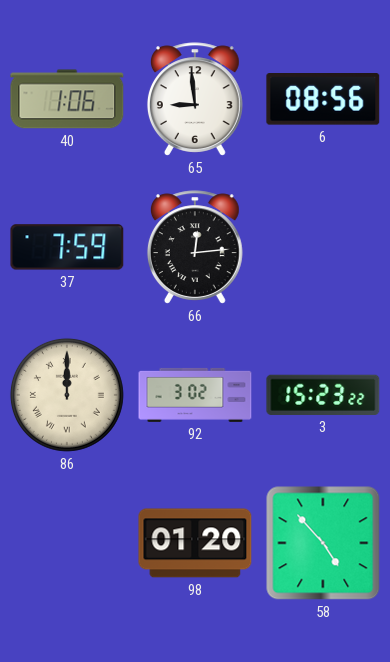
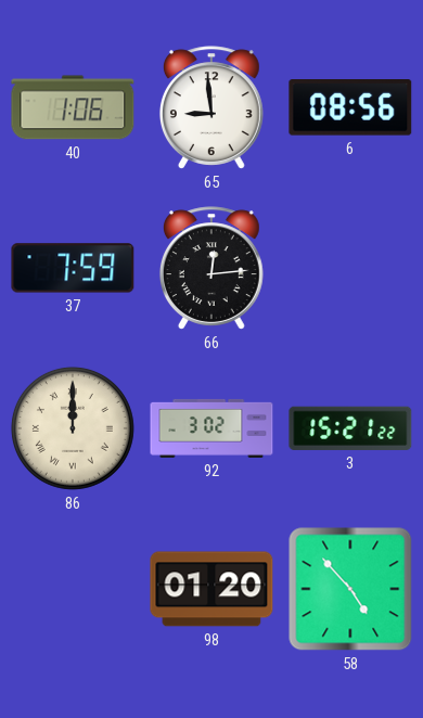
3: 15:23 -> 15:21 (350, 428)
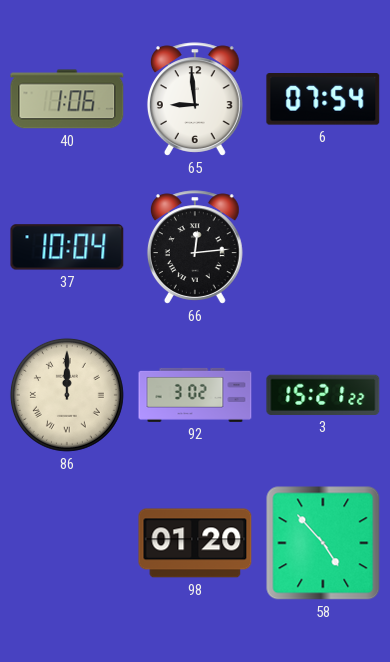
6: 08:56 -> 07:54 (323, 100)
37: 7:59 -> 10:04 (67, 247)
